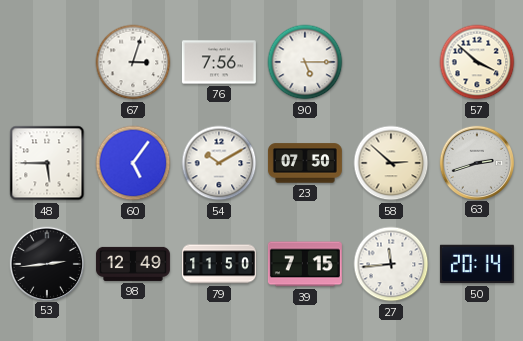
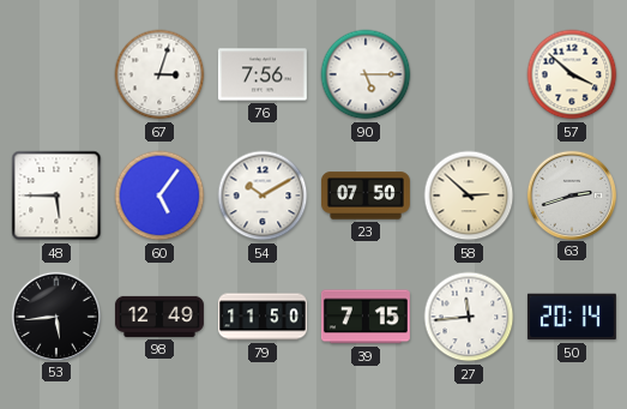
53: 2:44 -> 5:44 (55, 315)
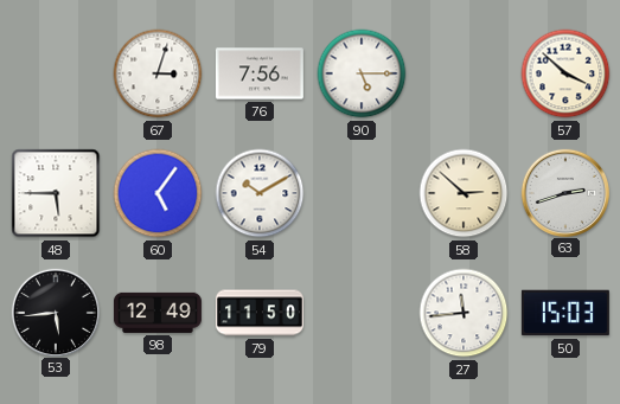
23: 07:50 -> none (366, 196)
39: 7:15 -> none (366, 317)
50: 20:14 -> 15:03 (565, 313)
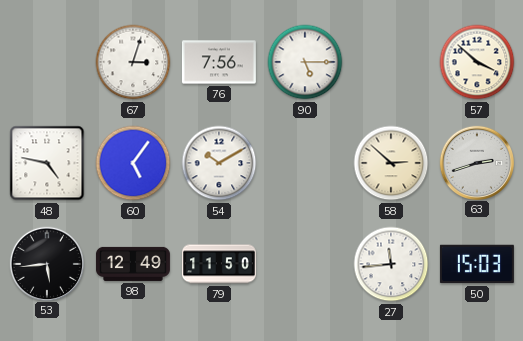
48: 5:45 -> 4:47 (47, 163)
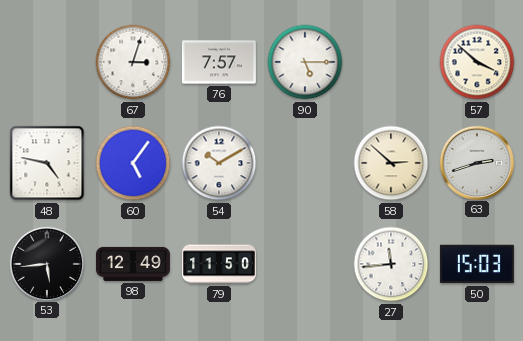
76: 7:56 -> 7:57 (219, 62)
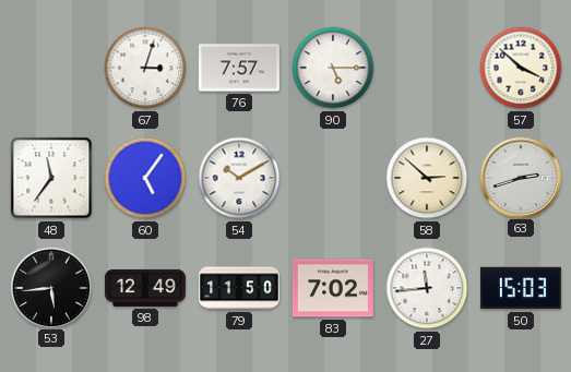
48: 4:47 -> 11:36 (51, 178)
83: none -> 7:02 (333, 288)
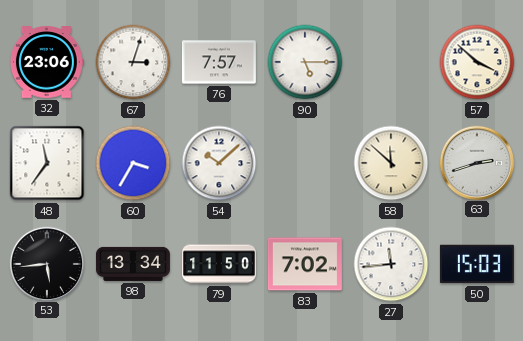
32: none -> 23:06 (46, 62)
60: 5:06 -> 3:35 (133, 163)
54: 10:10 -> 10:08 (219, 163)
58: 2:52 -> 11:52 (391, 163)
98: 12:49 -> 13:34 (133, 264)
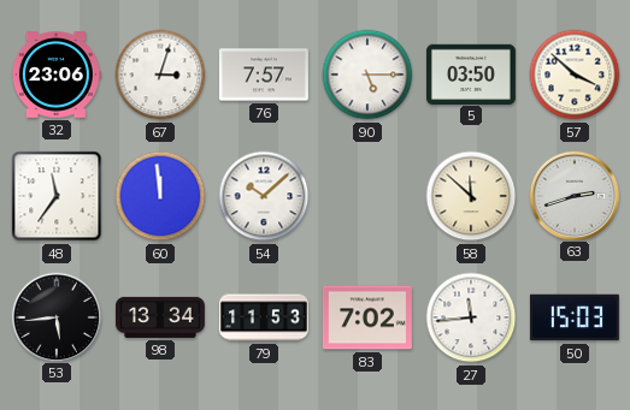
5: none -> 03:50 (471, 73)
60: 3:35 -> 11:59 (160, 196)
79: 11:50 -> 11:53 (264, 317)
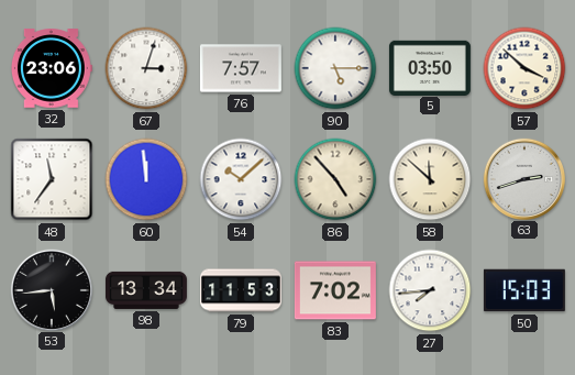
86: none -> 4:53 (335, 179)
27: 11:44 -> 7:44 (430, 290)
